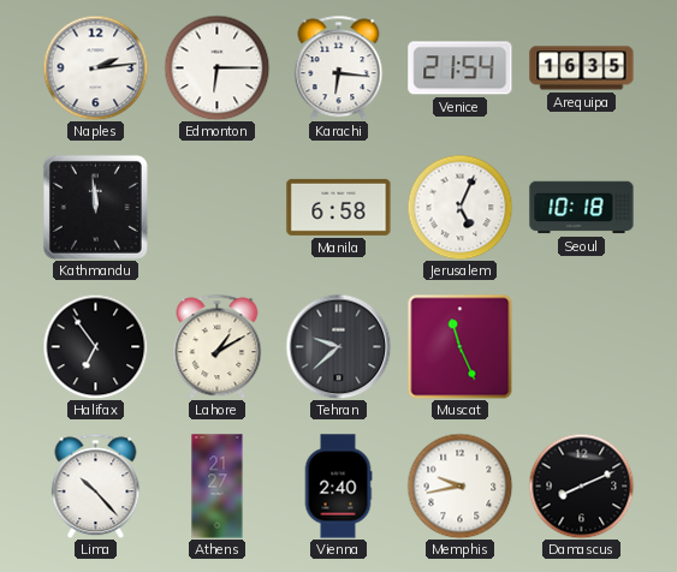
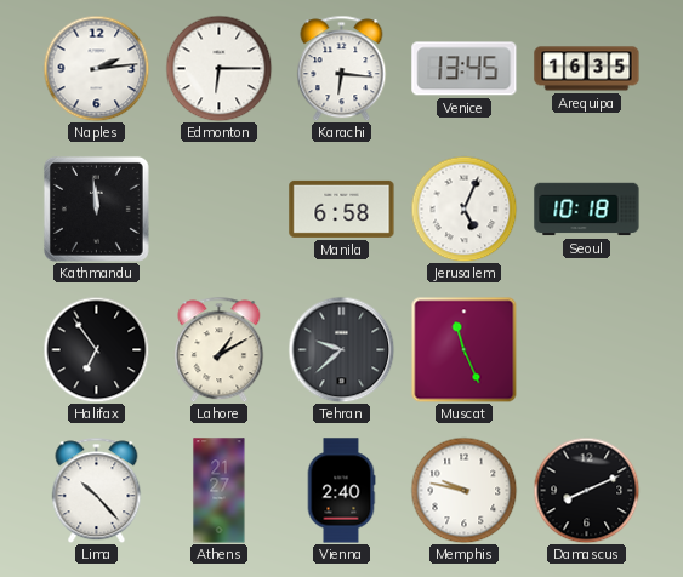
Venice: 21:54 -> 13:45 (465, 69)
Memphis: 9:43 -> 9:47 (463, 490)
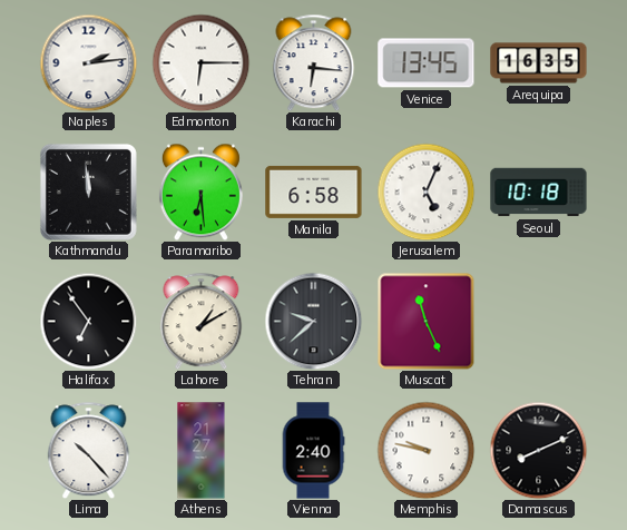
Paramaribo: none -> 6:29 (200, 192)
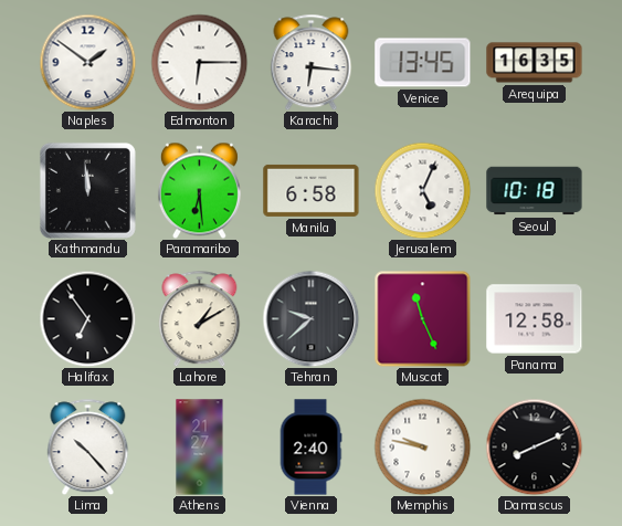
Naples: 2:14 -> 1:51 (87, 62)
Panama: none -> 12:58 (535, 319)
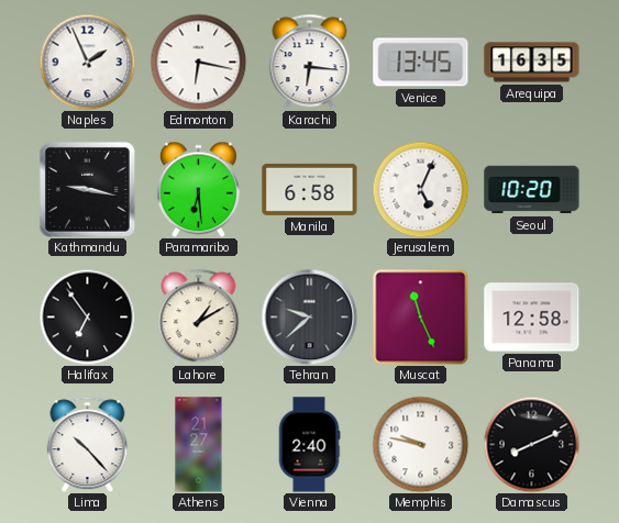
Naples: 1:51 -> 1:56 (87, 62)
Edmonton: 6:15 -> 6:17 (198, 62)
Kathmandu: 11:59 -> 9:17 (87, 189)
Seoul: 10:18 -> 10:20 (532, 190)
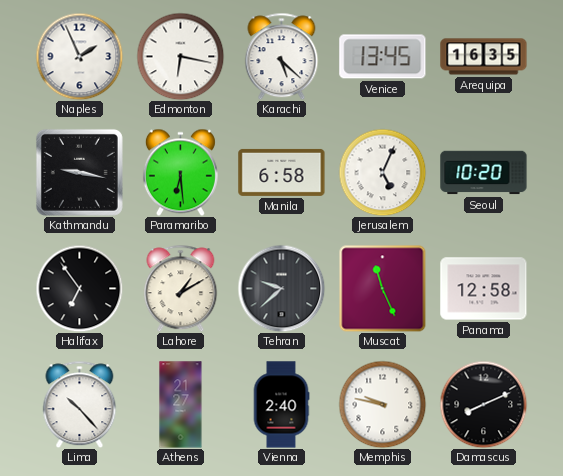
Karachi: 6:16 -> 5:22 (282, 56)
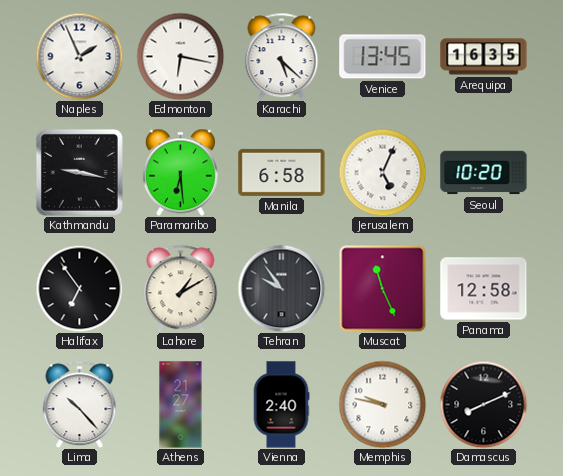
Tehran: 9:38 -> 9:54 (281, 288)
